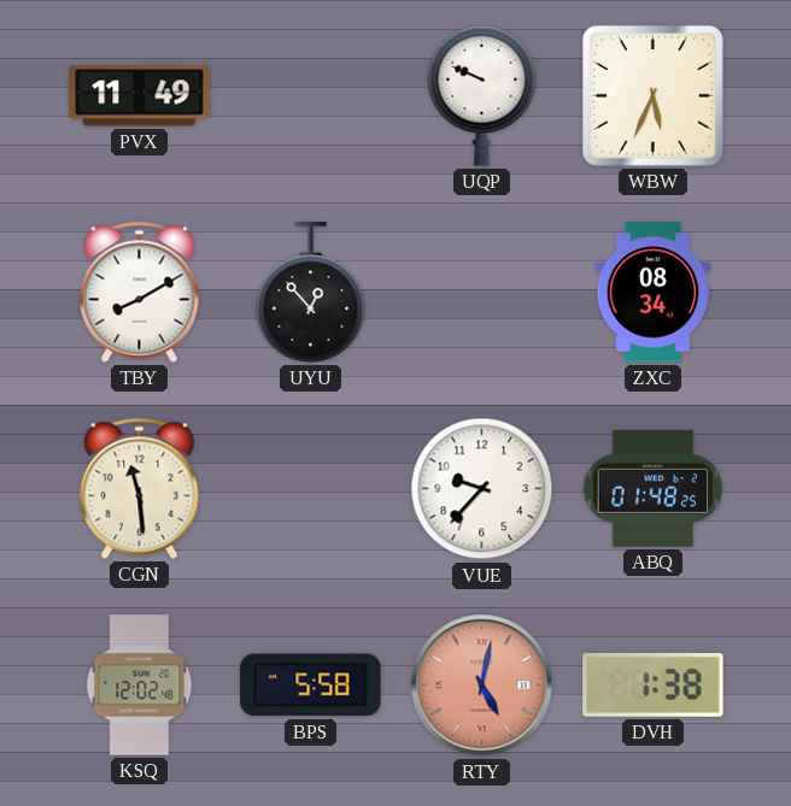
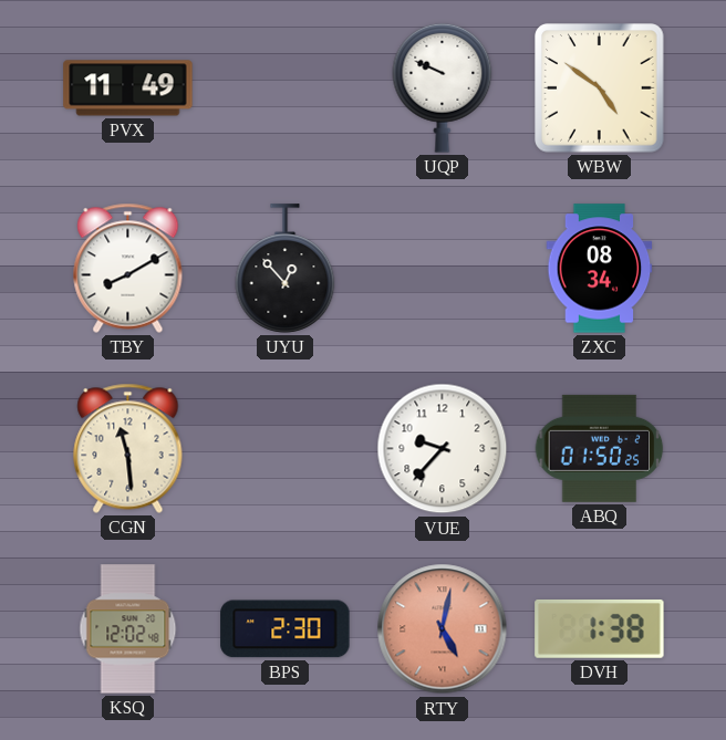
WBW: 5:34 -> 4:51 (600, 88)
ABQ: 01:48 -> 01:50 (600, 448)
BPS: 5:58 -> 2:30 (286, 629)
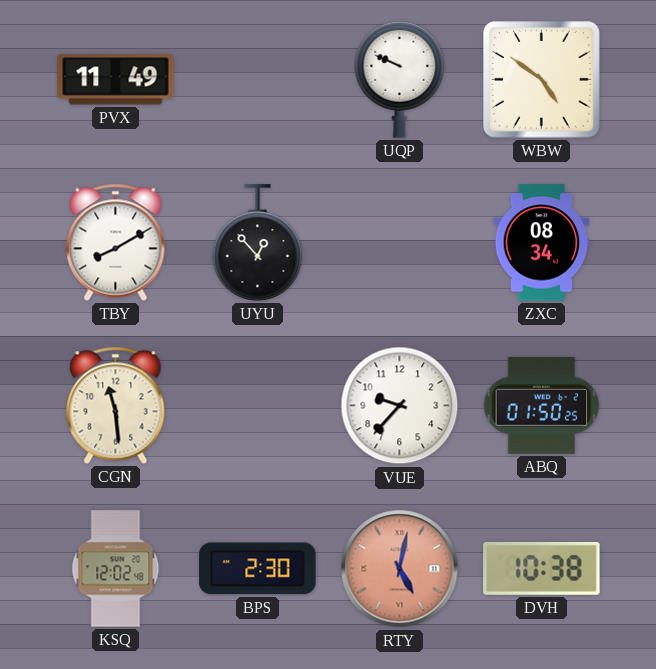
DVH: 1:38 -> 10:38 (542, 568)
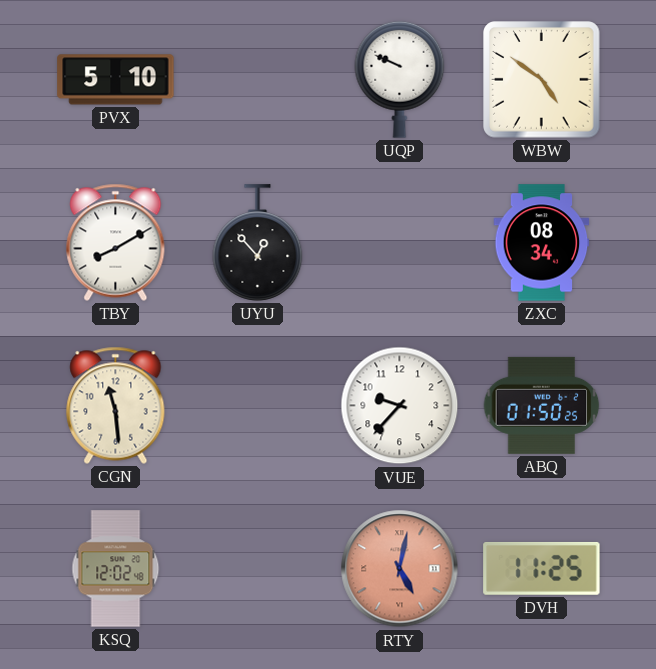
PVX: 11:49 -> 5:10 (116, 80)
BPS: 2:30 -> none (258, 569)
DVH: 10:38 -> 11:25 (542, 568)
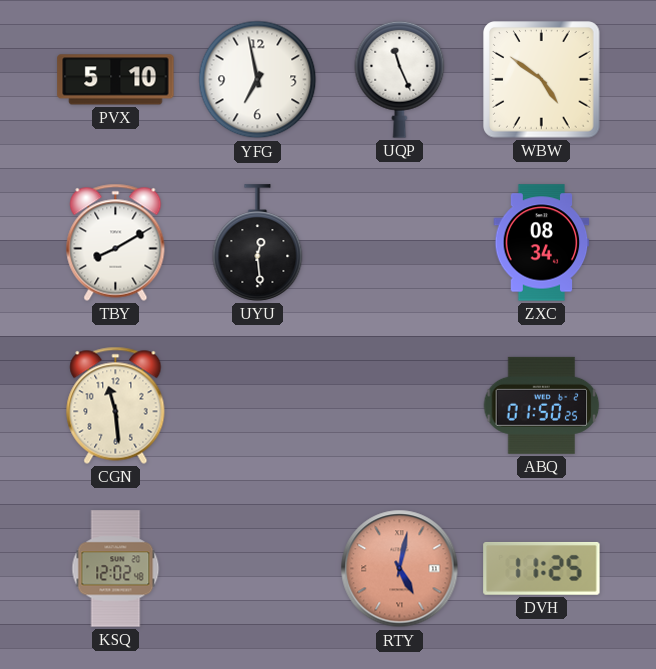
YFG: none -> 6:58 (258, 80)
UQP: 9:49 -> 11:26 (400, 79)
UYU: 12:53 -> 12:29 (258, 243)
VUE: 9:37 -> none (400, 406)
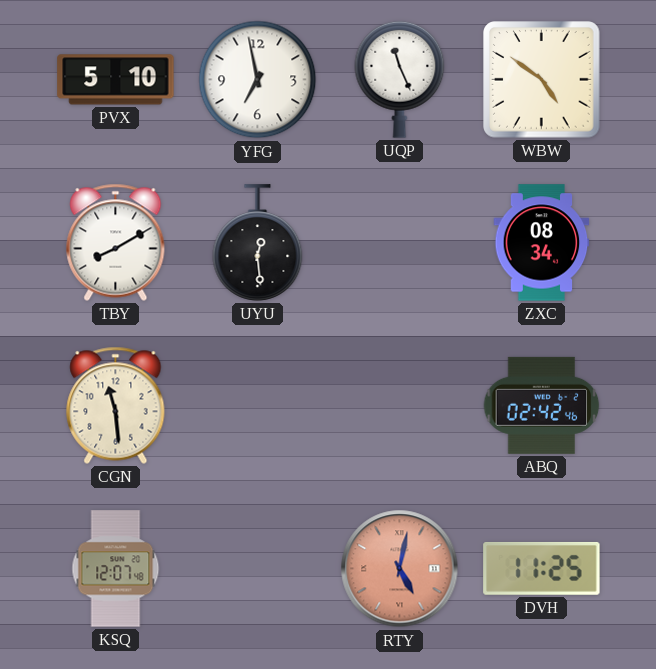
ABQ: 01:50 -> 02:42 (542, 405)
KSQ: 12:02 -> 12:07 (116, 569)
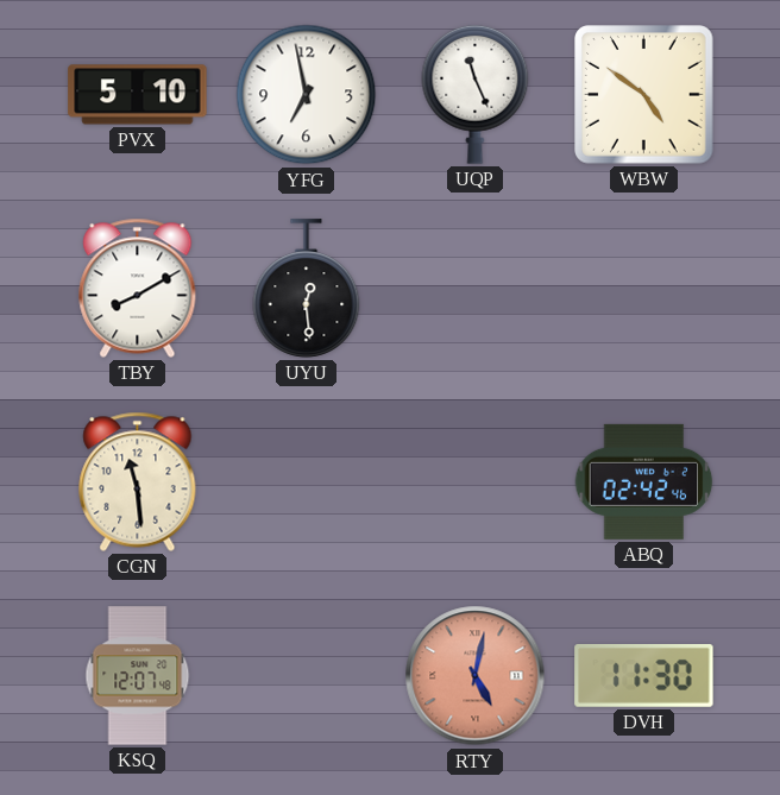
ZXC: 08:34 -> none (542, 243)
DVH: 11:25 -> 11:30 (644, 675)
